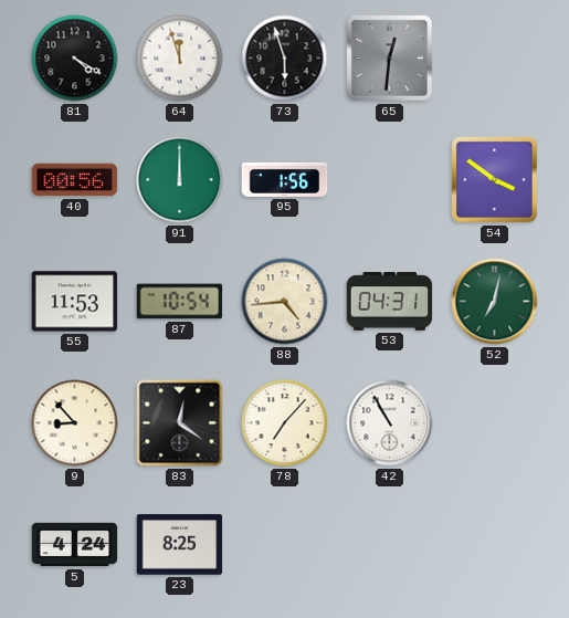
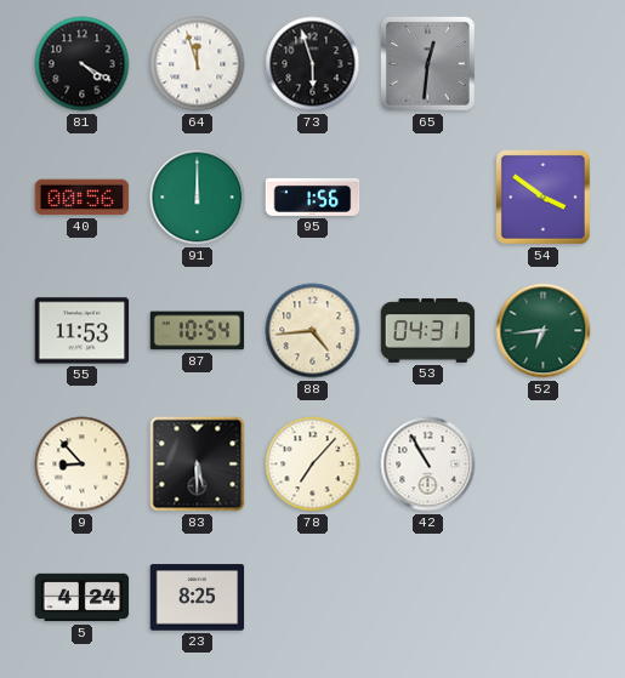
52: 7:02 -> 6:44 (544, 331)
83: 12:21 -> 5:30 (198, 465)
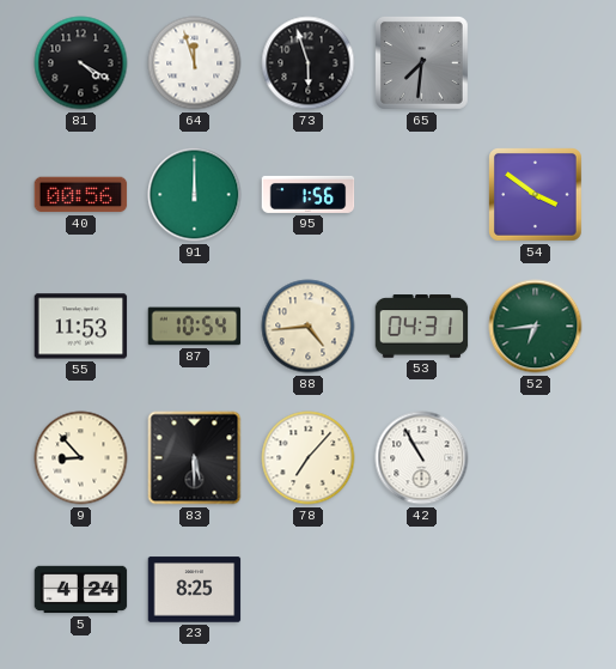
65: 12:31 -> 7:31 (422, 63)
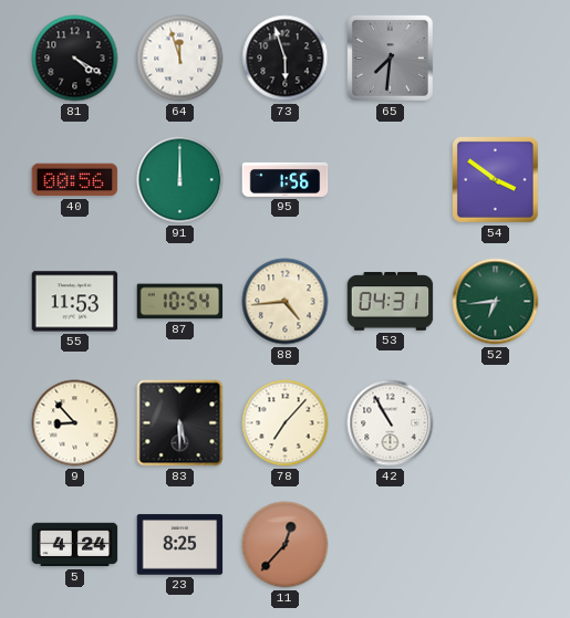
11: none -> 12:37 (286, 545)
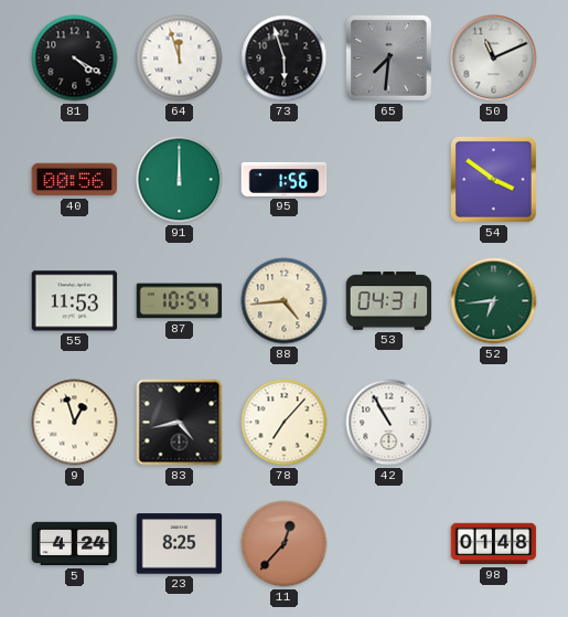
50: none -> 11:11 (494, 58)
9: 8:53 -> 12:57 (75, 423)
83: 5:30 -> 4:43 (180, 423)
98: none -> 01:48 (494, 544)
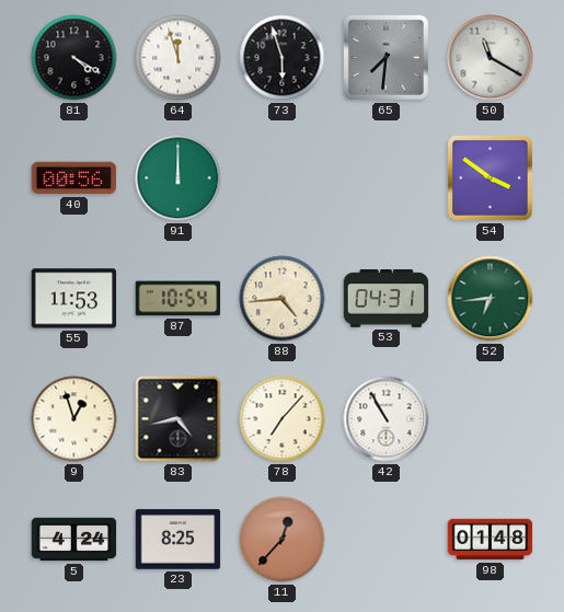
50: 11:11 -> 11:20 (491, 58)
95: 1:56 -> none (285, 179)
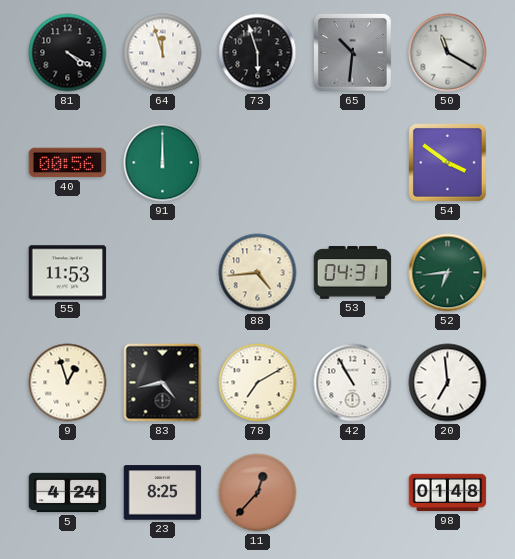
65: 7:31 -> 10:31 (353, 53)
87: 10:54 -> none (179, 299)
78: 7:07 -> 7:10 (258, 383)
20: none -> 6:59 (448, 383)
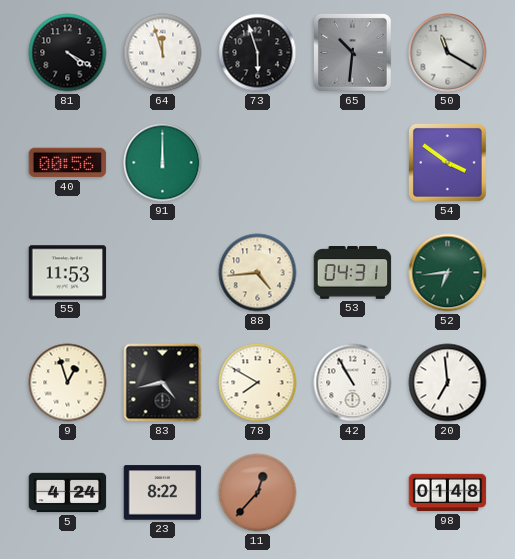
78: 7:10 -> 7:50 (258, 383)
23: 8:25 -> 8:22 (163, 493)
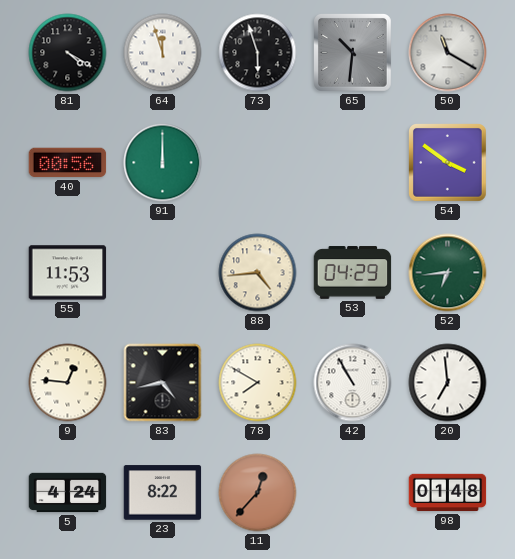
53: 04:31 -> 04:29 (353, 273)
9: 12:57 -> 12:46 (68, 383)
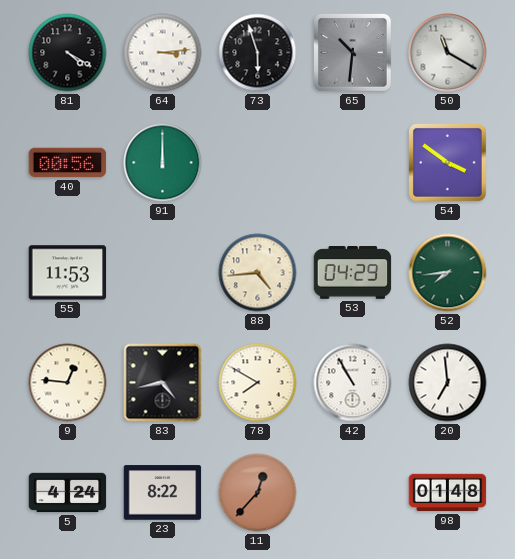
64: 11:57 -> 3:14 (163, 53)
52: 6:44 -> 7:44 (448, 273)
